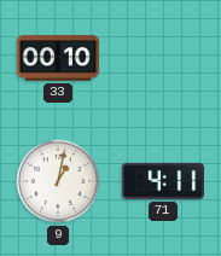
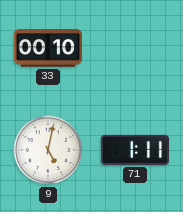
9: 1:02 -> 5:02 (48, 150)
71: 4:11 -> 1:11 (134, 150)
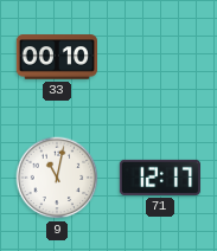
9: 5:02 -> 11:02 (57, 178)
71: 1:11 -> 12:17 (159, 178)
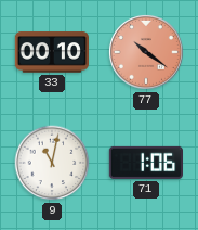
77: none -> 10:21 (146, 52)
71: 12:17 -> 1:06 (145, 163)
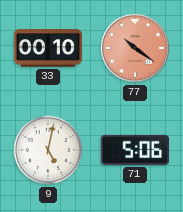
9: 11:02 -> 5:02 (48, 150)
71: 1:06 -> 5:06 (134, 150)
